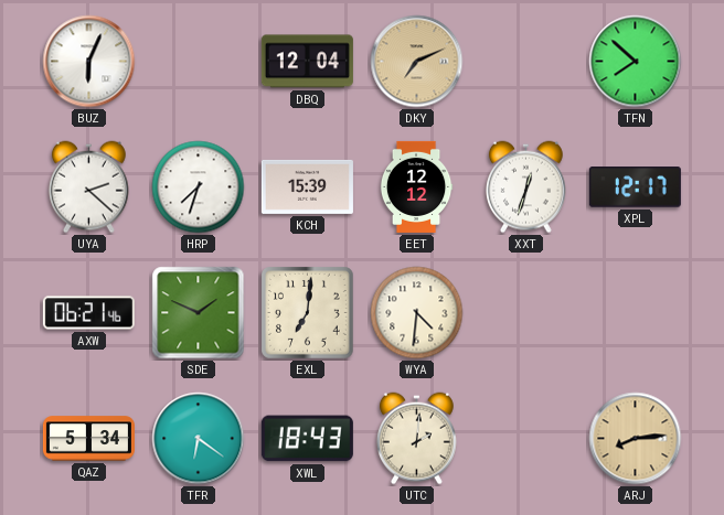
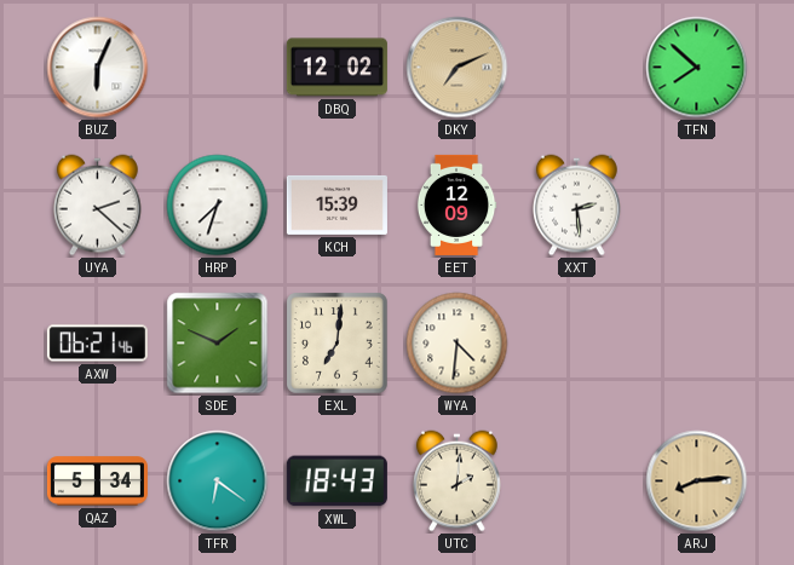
DBQ: 12:04 -> 12:02 (336, 68)
EET: 12:12 -> 12:09 (456, 204)
XXT: 12:33 -> 2:29 (577, 206)
XPL: 12:17 -> none (635, 187)
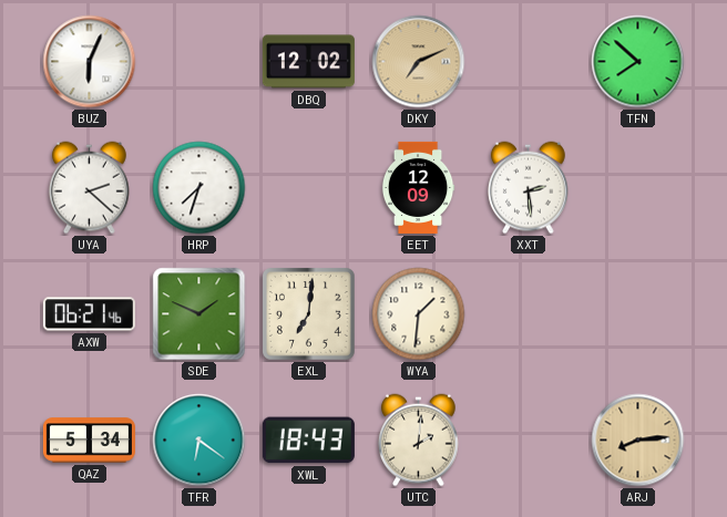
KCH: 15:39 -> none (336, 204)
WYA: 4:31 -> 1:31 (419, 314)
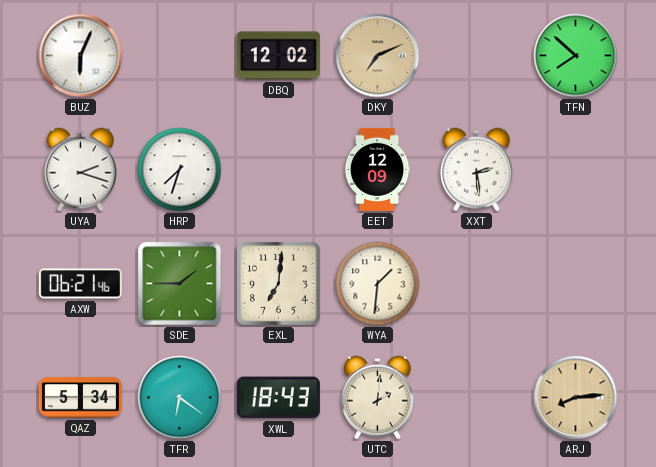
UYA: 2:22 -> 2:18 (81, 170)
SDE: 1:49 -> 1:45 (180, 284)
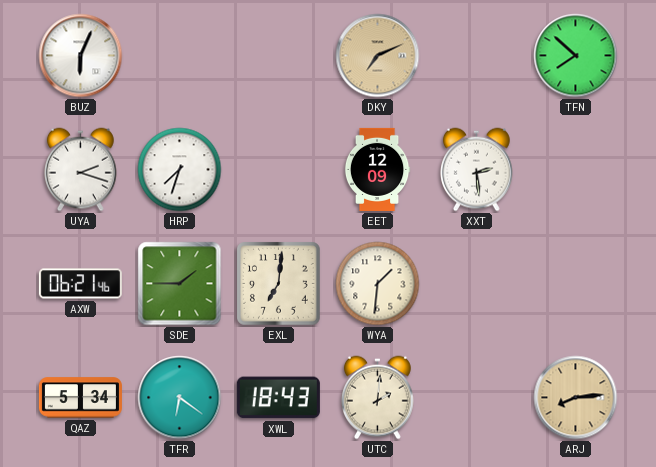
DBQ: 12:02 -> none (278, 56)
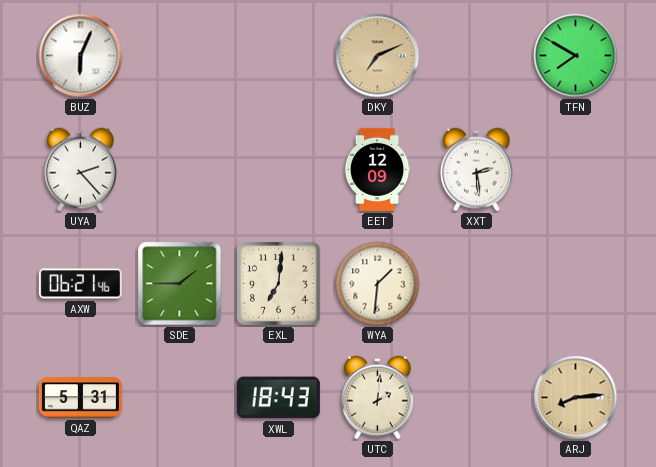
TFN: 7:52 -> 7:50 (576, 56)
UYA: 2:18 -> 2:23 (81, 170)
HRP: 7:33 -> none (180, 170)
QAZ: 5:34 -> 5:31 (80, 398)
TFR: 6:21 -> none (180, 398)
